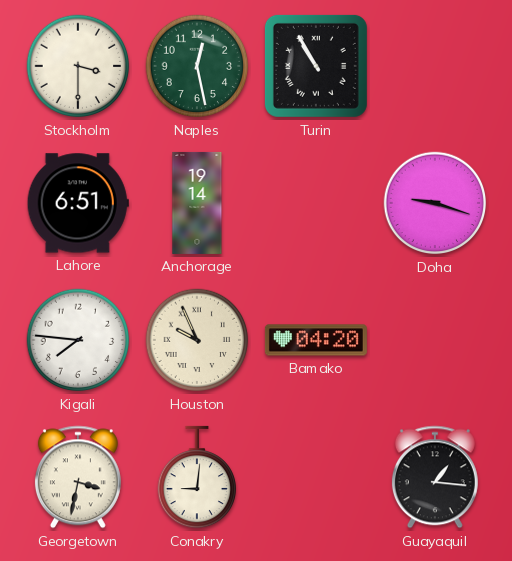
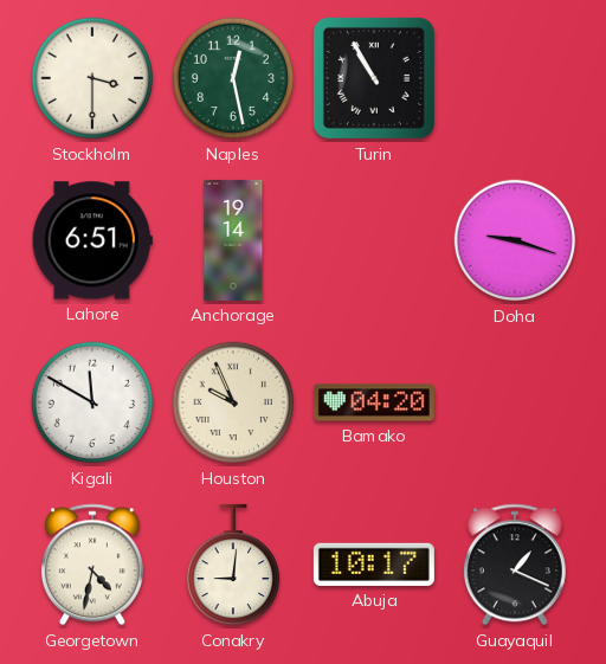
Kigali: 7:46 -> 11:50 (92, 402)
Georgetown: 3:32 -> 4:32 (92, 565)
Abuja: none -> 10:17 (374, 565)
Guayaquil: 1:16 -> 1:19 (515, 565)
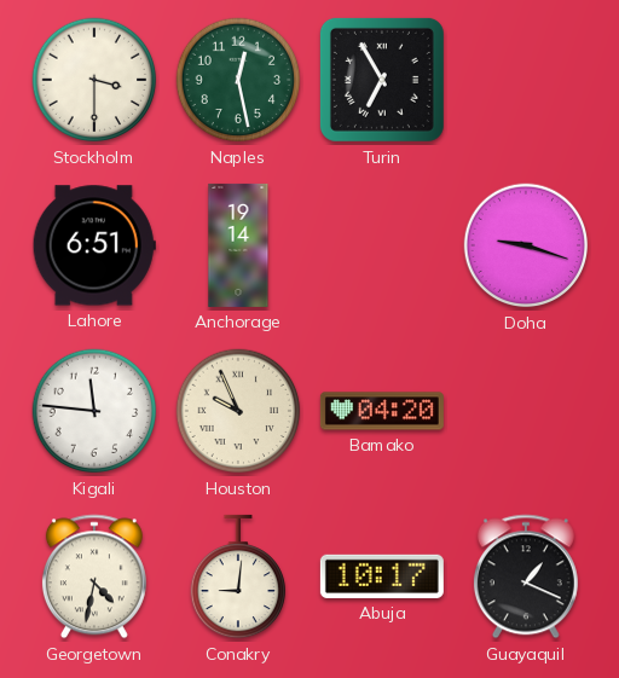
Turin: 10:55 -> 6:55 (382, 80)
Kigali: 11:50 -> 11:46 (94, 411)
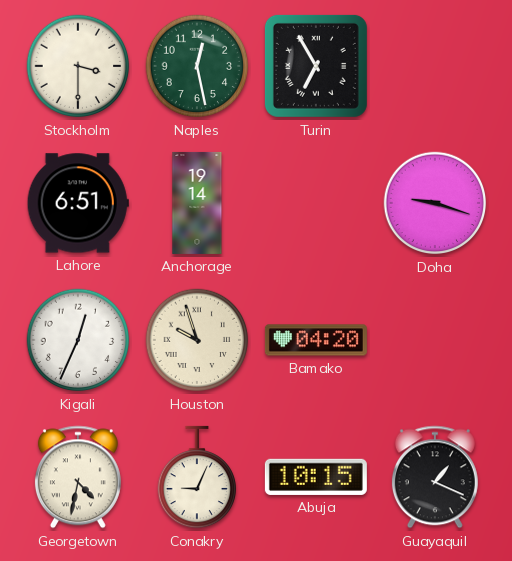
Kigali: 11:46 -> 12:34 (78, 340)
Houston: 9:56 -> 9:57 (197, 340)
Conakry: 9:01 -> 9:04 (196, 477)
Abuja: 10:17 -> 10:15 (316, 477)
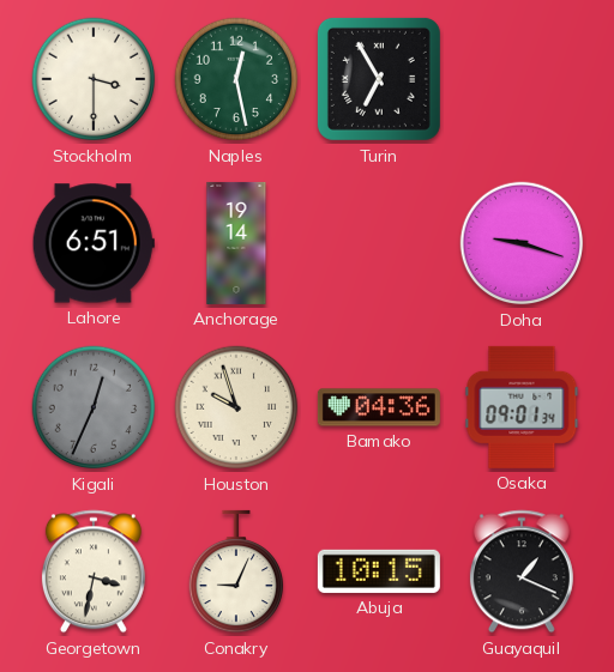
Kigali dial: white -> grey (94, 407)
Bamako: 04:20 -> 04:36 (379, 407)
Osaka: none -> 09:01 (522, 407)
Georgetown: 4:32 -> 3:32 (94, 571)
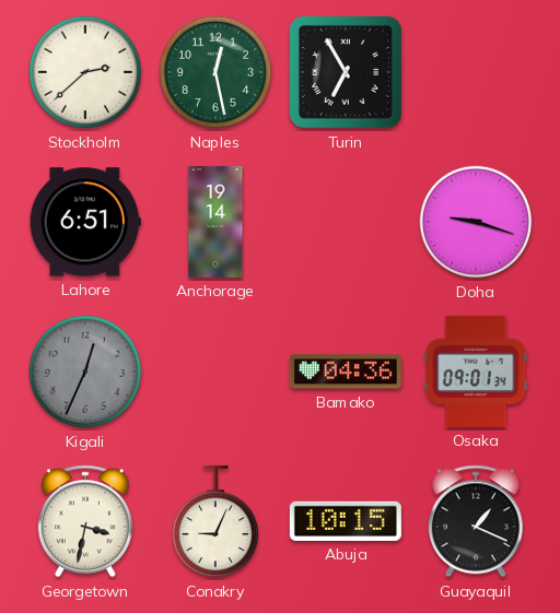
Stockholm: 3:30 -> 2:38 (85, 72)
Houston: 9:57 -> none (236, 407)
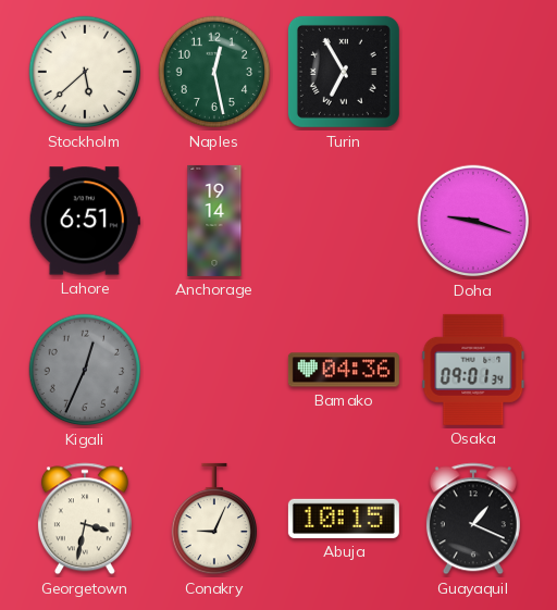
Stockholm: 2:38 -> 5:38 (85, 72)
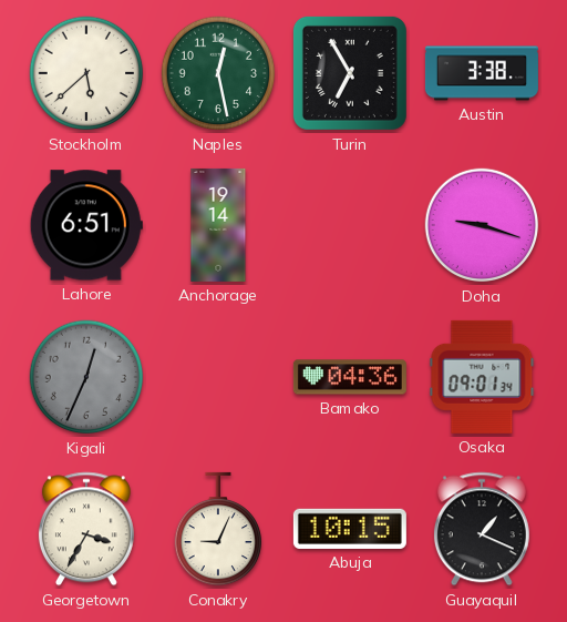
Austin: none -> 3:38 (482, 73)
Georgetown: 3:32 -> 3:35 (86, 529)
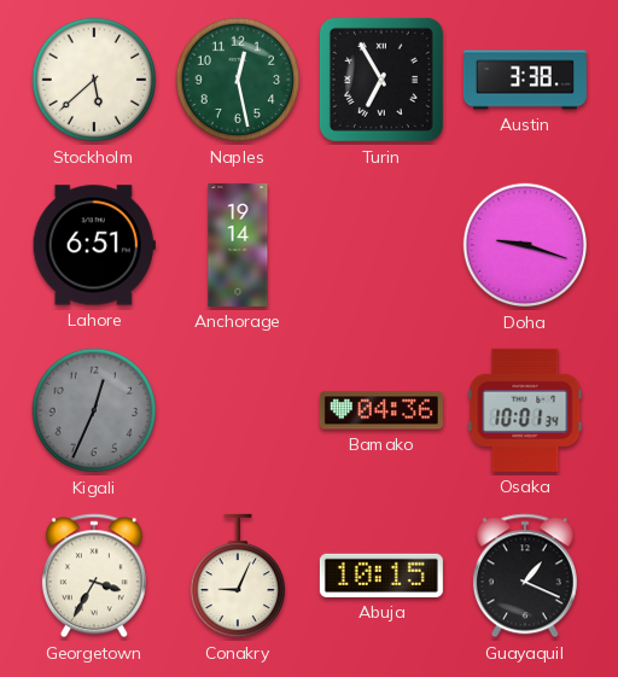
Osaka: 09:01 -> 10:01 (525, 410)
